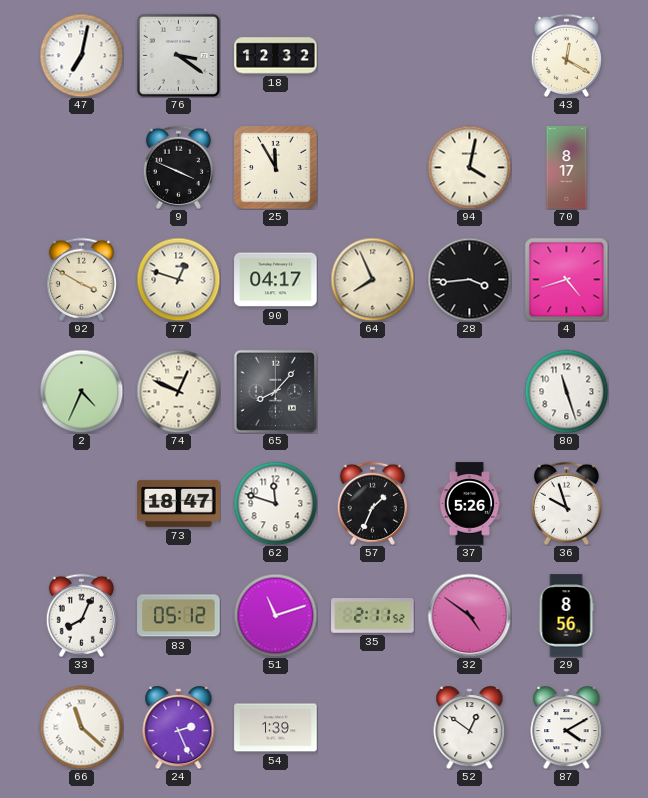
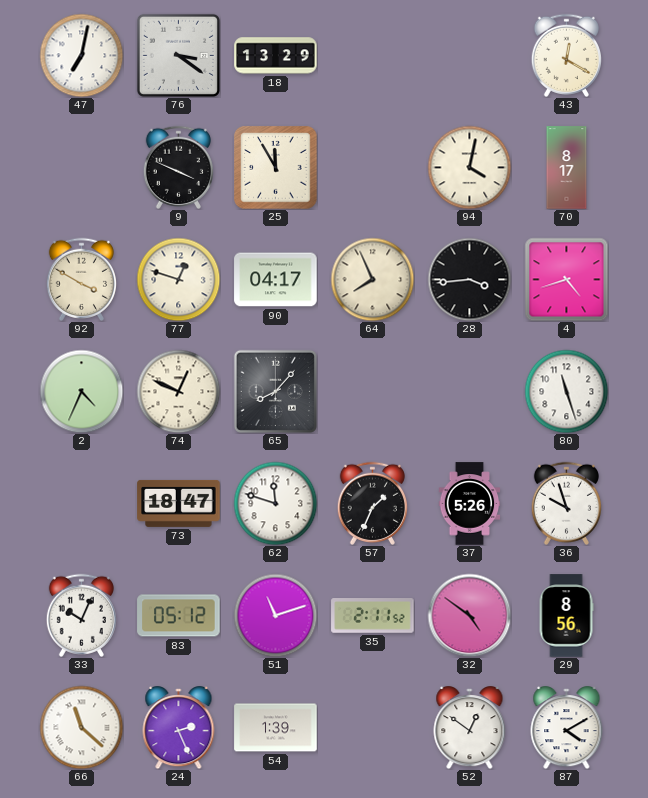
18: 12:32 -> 13:29 (276, 56)
33: 8:04 -> 10:04 (81, 615)
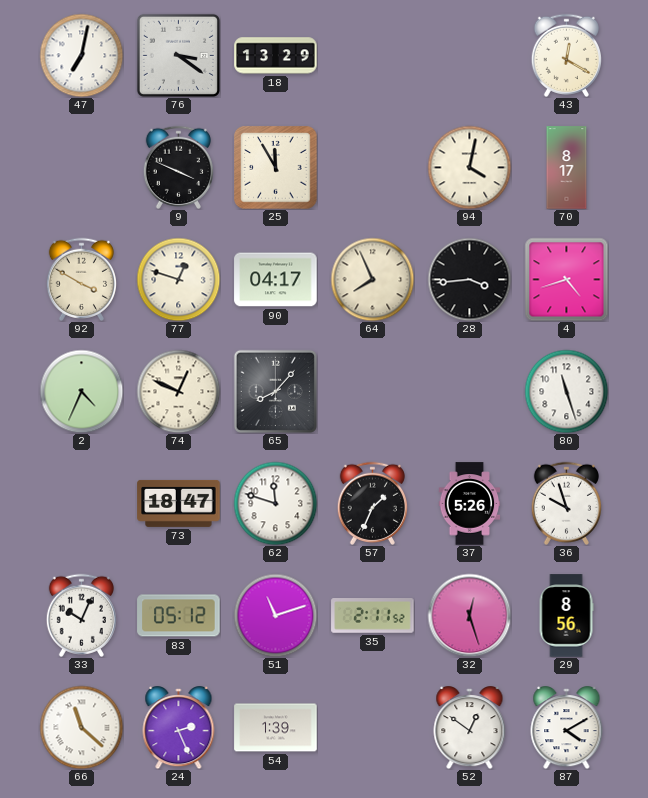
32: 4:51 -> 12:27 (469, 615)
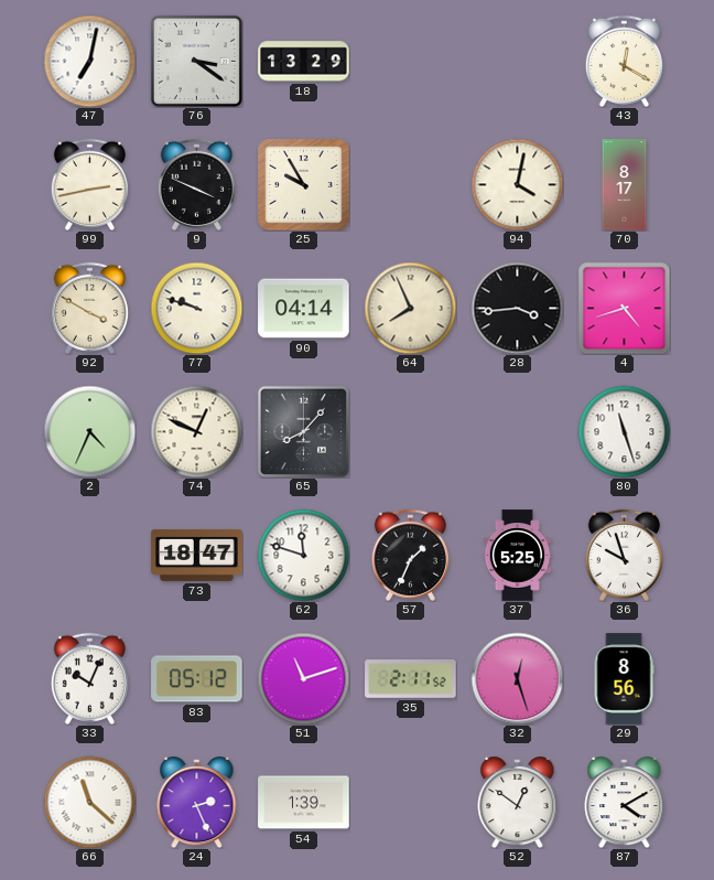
99: none -> 2:43 (89, 184)
25: 11:55 -> 9:55 (303, 184)
77: 12:48 -> 9:48 (196, 308)
90: 04:17 -> 04:14 (304, 309)
37: 5:26 -> 5:25 (518, 556)
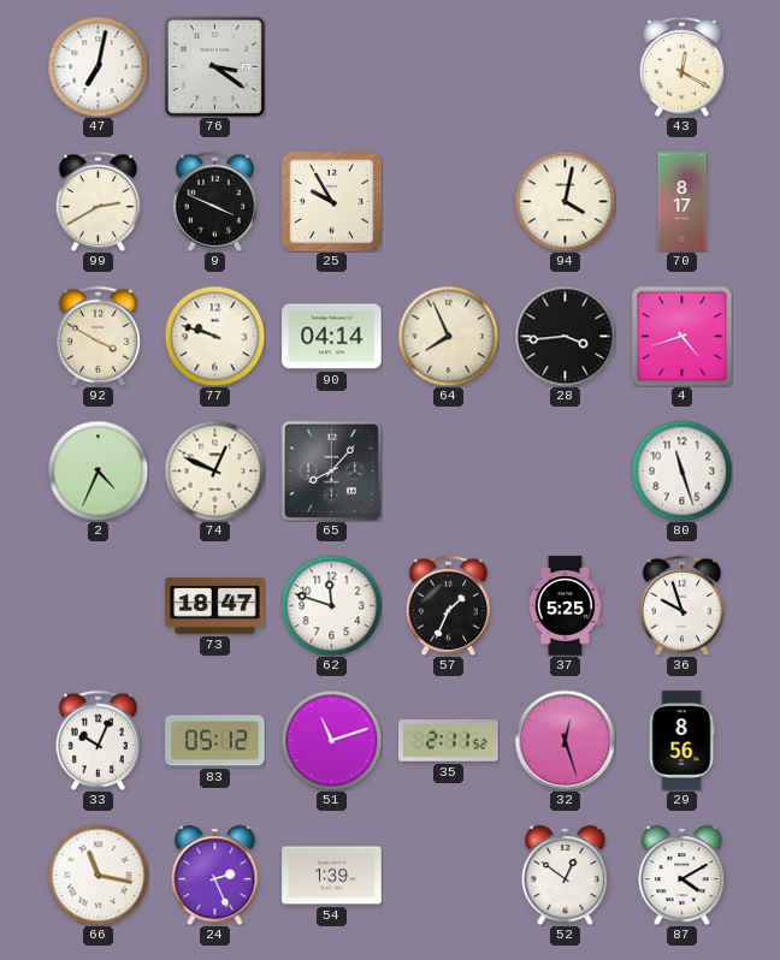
18: 13:29 -> none (304, 62)
99: 2:43 -> 2:40 (97, 201)
66: 11:22 -> 11:17 (97, 875)
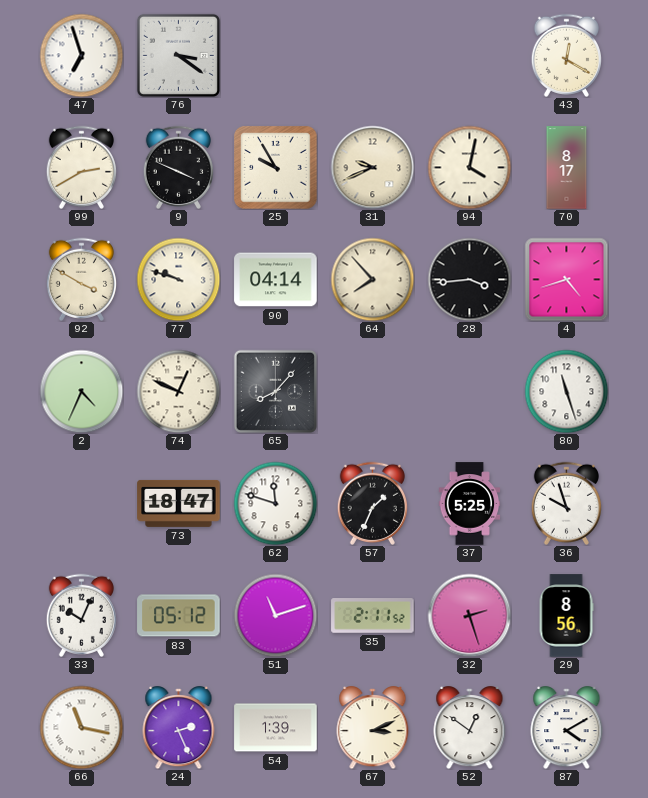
47: 7:02 -> 6:57 (81, 55)
31: none -> 9:41 (372, 167)
64: 7:56 -> 7:53 (372, 279)
32: 12:27 -> 2:27 (469, 615)
67: none -> 3:11 (373, 728)
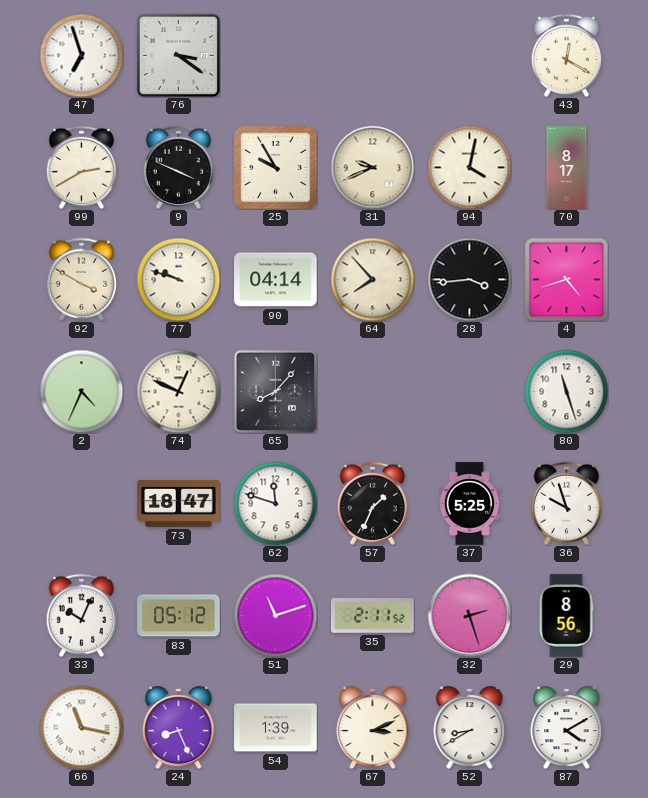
24: 2:26 -> 8:26 (179, 728)
52: 12:51 -> 8:40 (470, 728)
